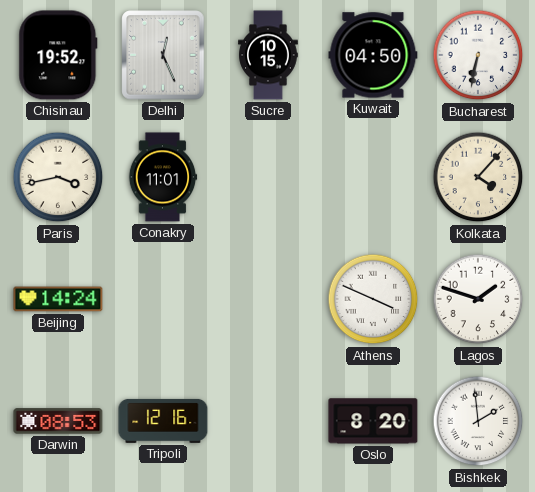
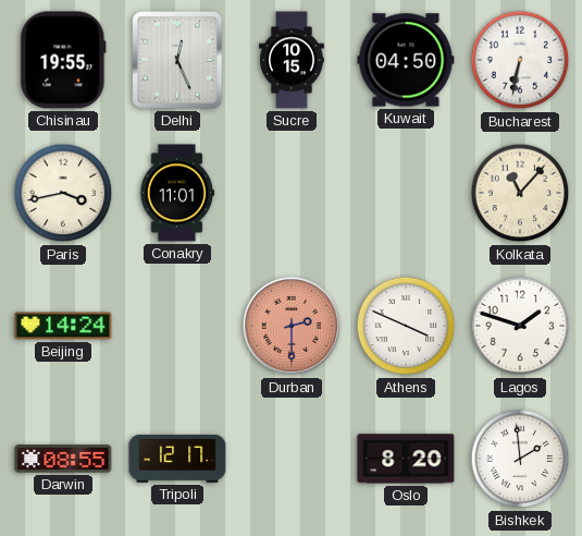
Chisinau: 19:52 -> 19:55 (63, 60)
Kolkata: 4:07 -> 11:07 (520, 193)
Durban: none -> 2:30 (292, 326)
Darwin: 08:53 -> 08:55 (63, 459)
Tripoli: 12:16 -> 12:17 (177, 459)
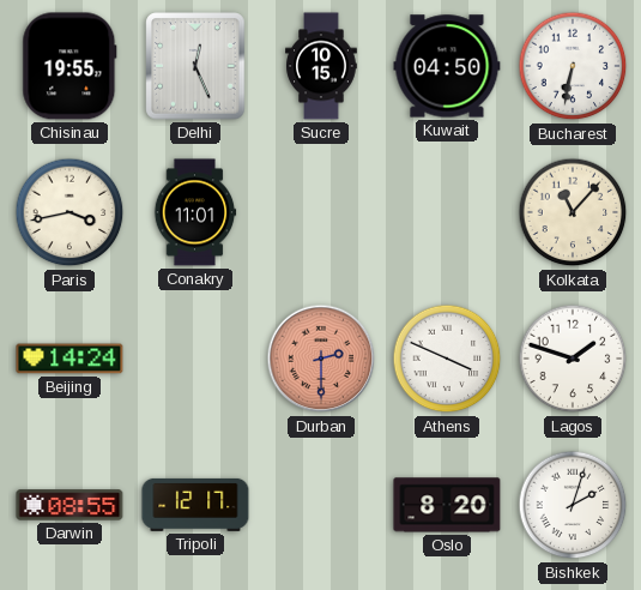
Bishkek: 1:59 -> 2:03 (573, 505)
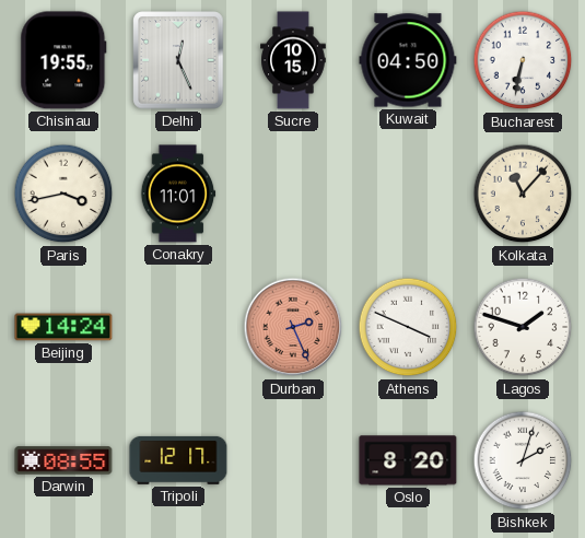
Durban: 2:30 -> 2:26 (293, 327)
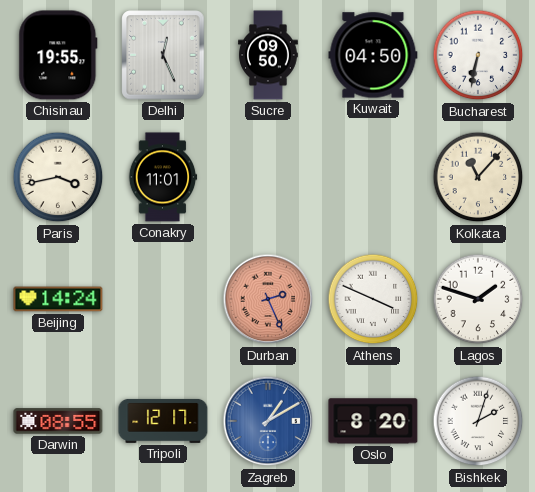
Sucre: 10:15 -> 09:50 (268, 55)
Zagreb: none -> 1:10 (268, 421)
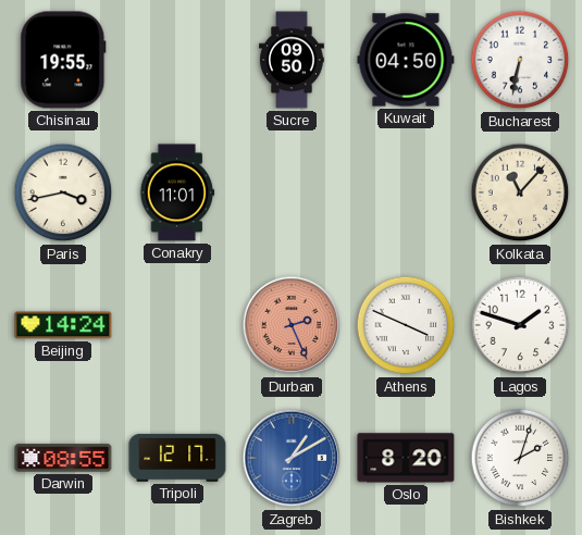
Delhi: 12:26 -> none (163, 55)
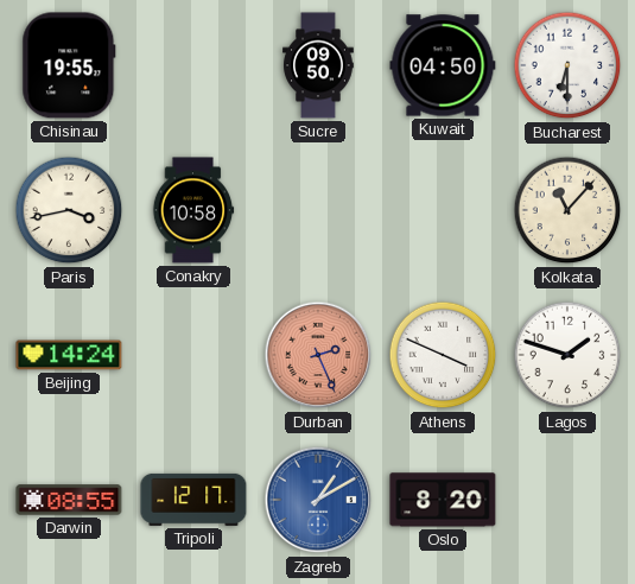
Bucharest: 6:32 -> 6:30 (567, 65)
Conakry: 11:01 -> 10:58 (193, 210)
Bishkek: 2:03 -> none (520, 458)
